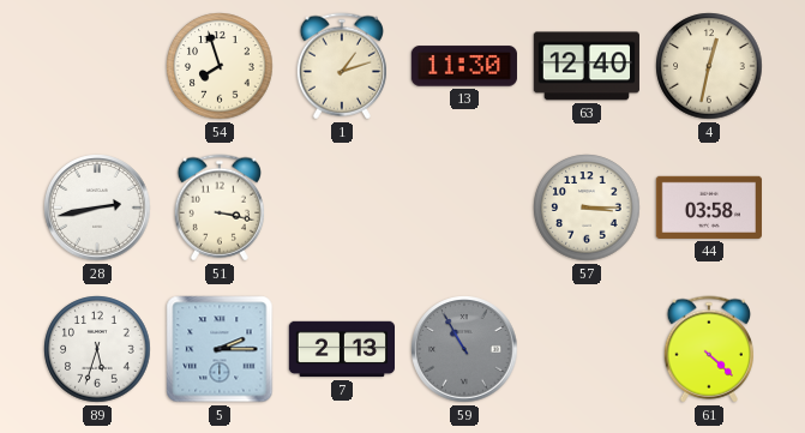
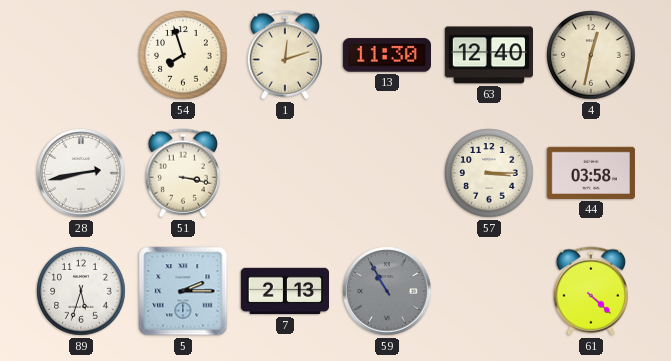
1: 1:12 -> 12:12 (284, 55)
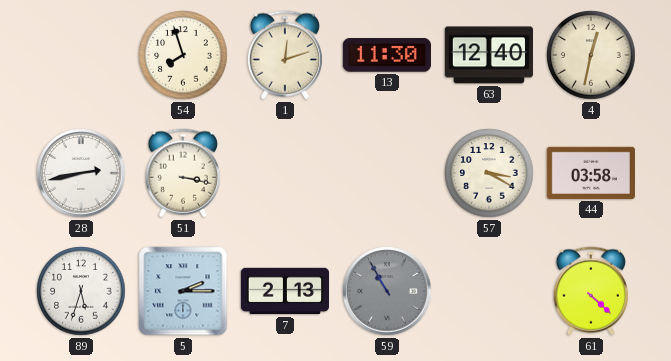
57: 3:15 -> 3:20 (489, 173)
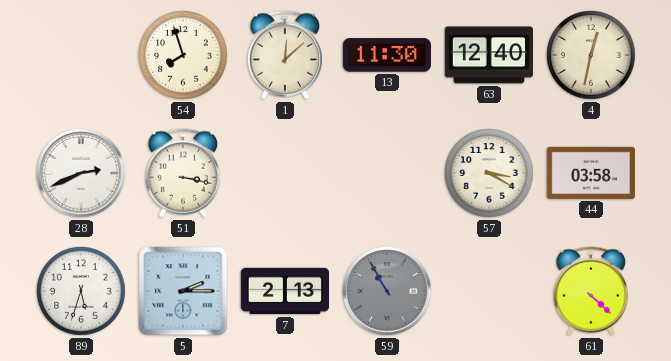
1: 12:12 -> 12:08 (284, 55)
28: 2:43 -> 2:41 (81, 173)
